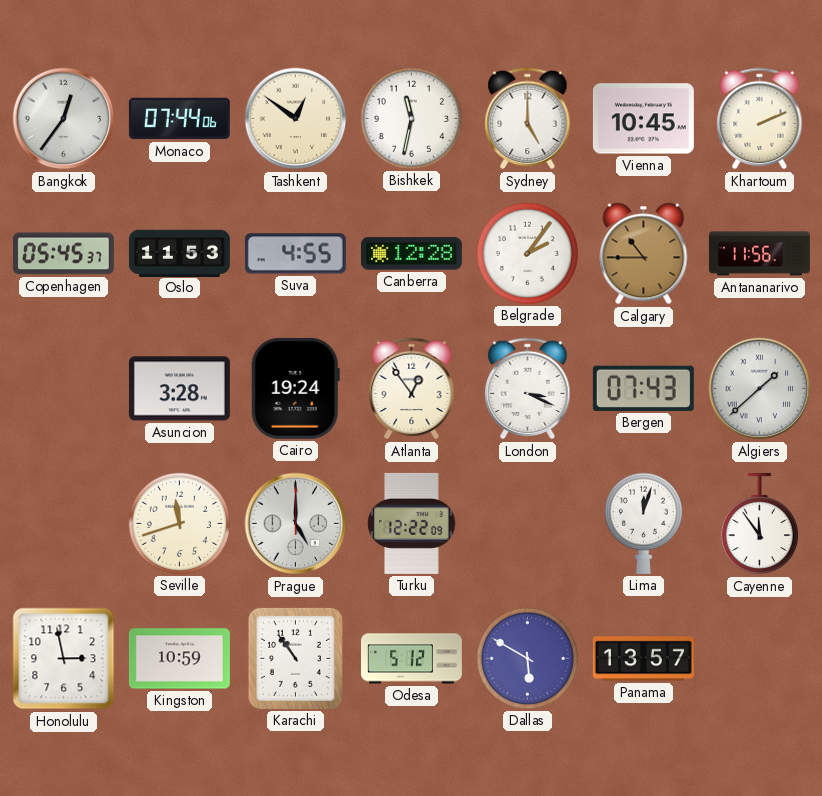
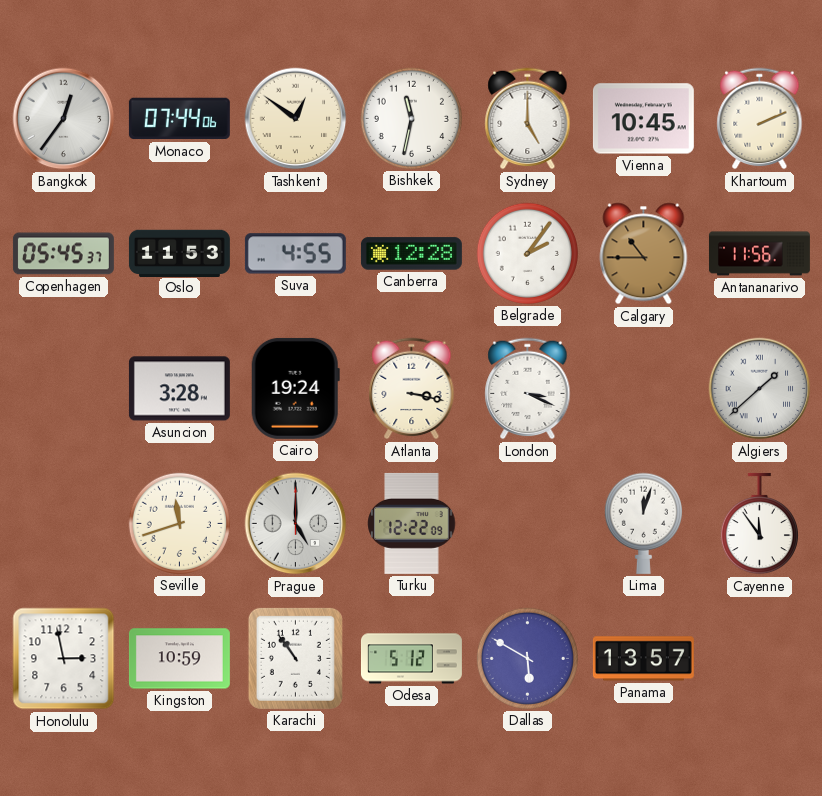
Atlanta: 12:54 -> 3:17 (412, 389)
Bergen: 07:43 -> none (643, 388)
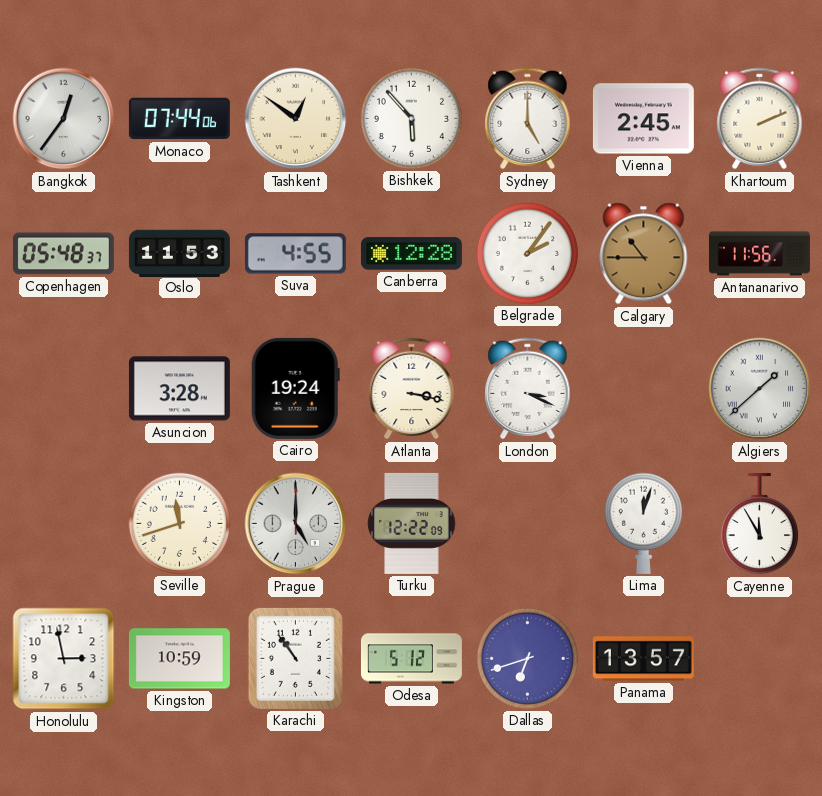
Bishkek: 11:32 -> 5:53 (411, 118)
Vienna: 10:45 -> 2:45 (643, 119)
Copenhagen: 05:45 -> 05:48 (63, 254)
Cayenne: 11:54 -> 11:55 (759, 524)
Dallas: 5:50 -> 6:42 (527, 658)
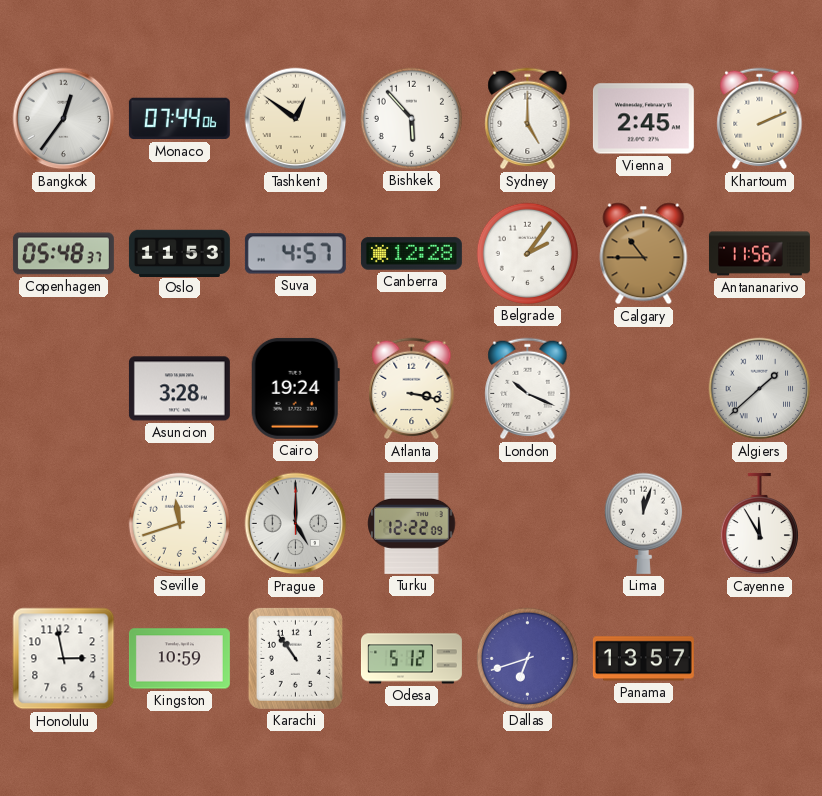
Suva: 4:55 -> 4:57 (295, 254)
London: 3:19 -> 10:19 (528, 389)
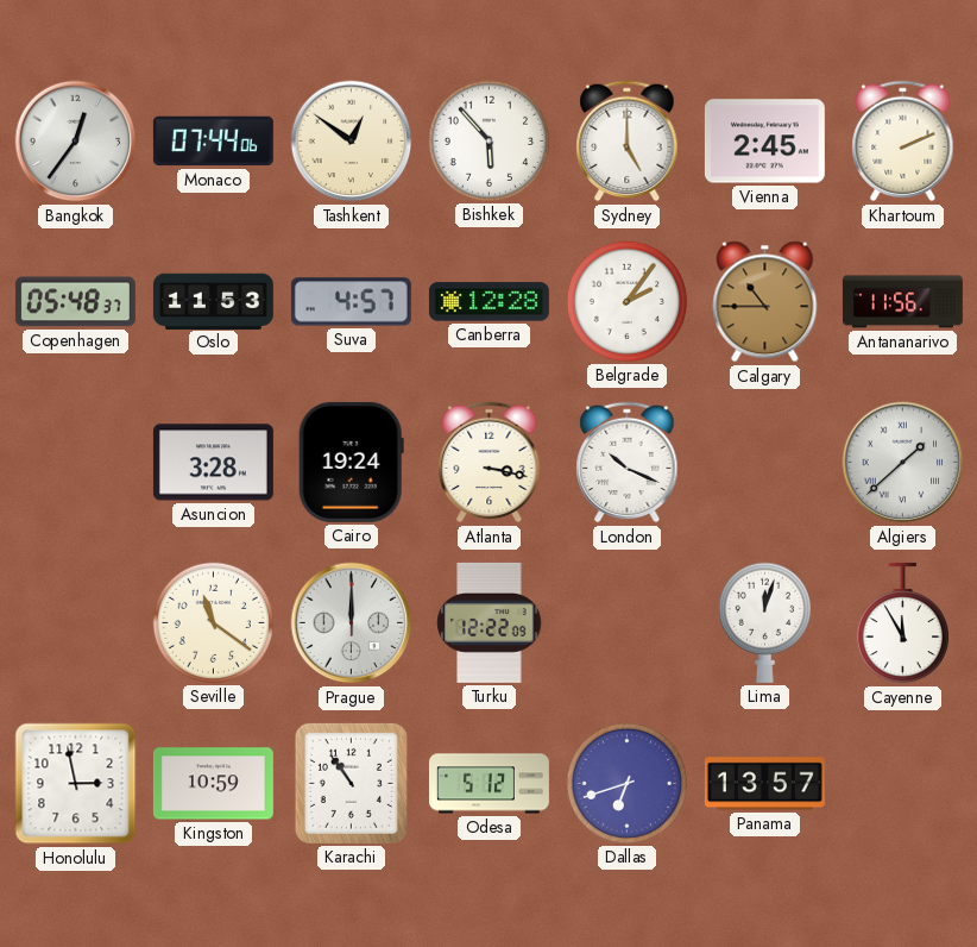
Seville: 11:42 -> 11:21 (213, 622)
Prague: 5:00 -> 12:00 (352, 623)
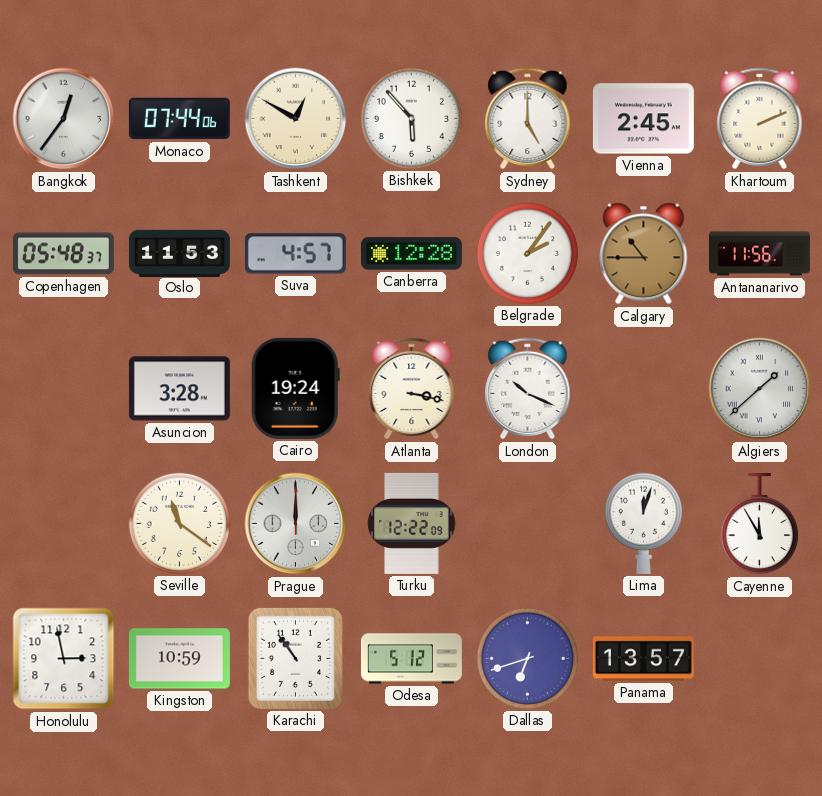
Tashkent: 12:51 -> 12:50 (296, 119)
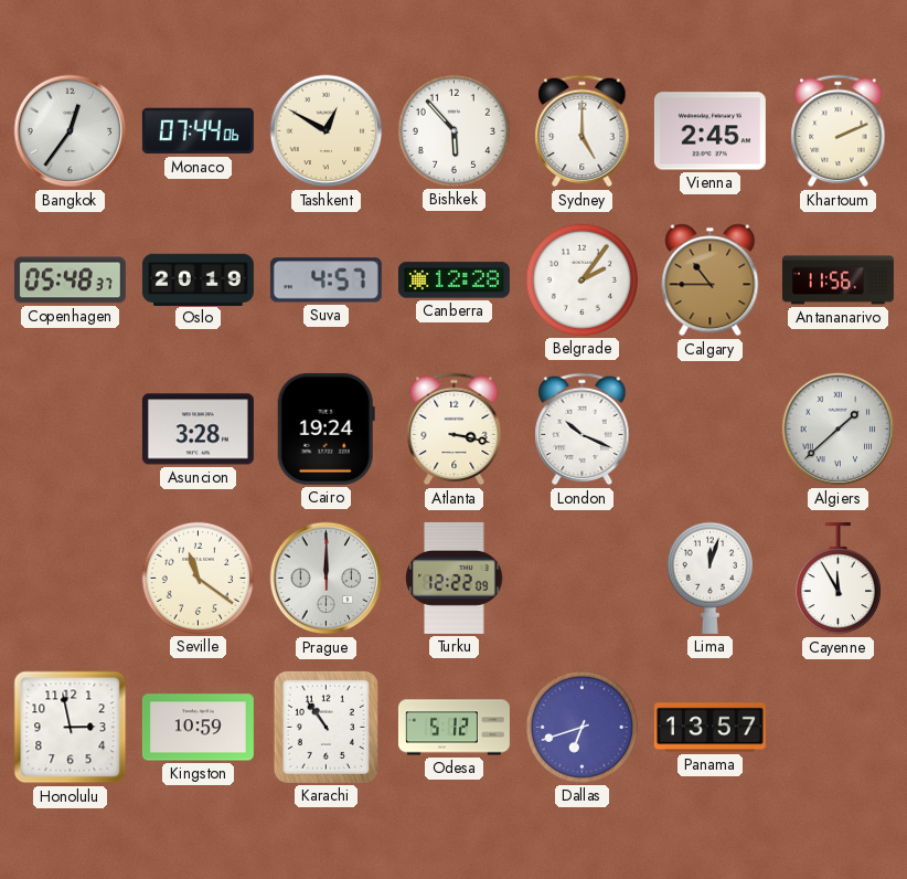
Oslo: 11:53 -> 20:19 (198, 279)
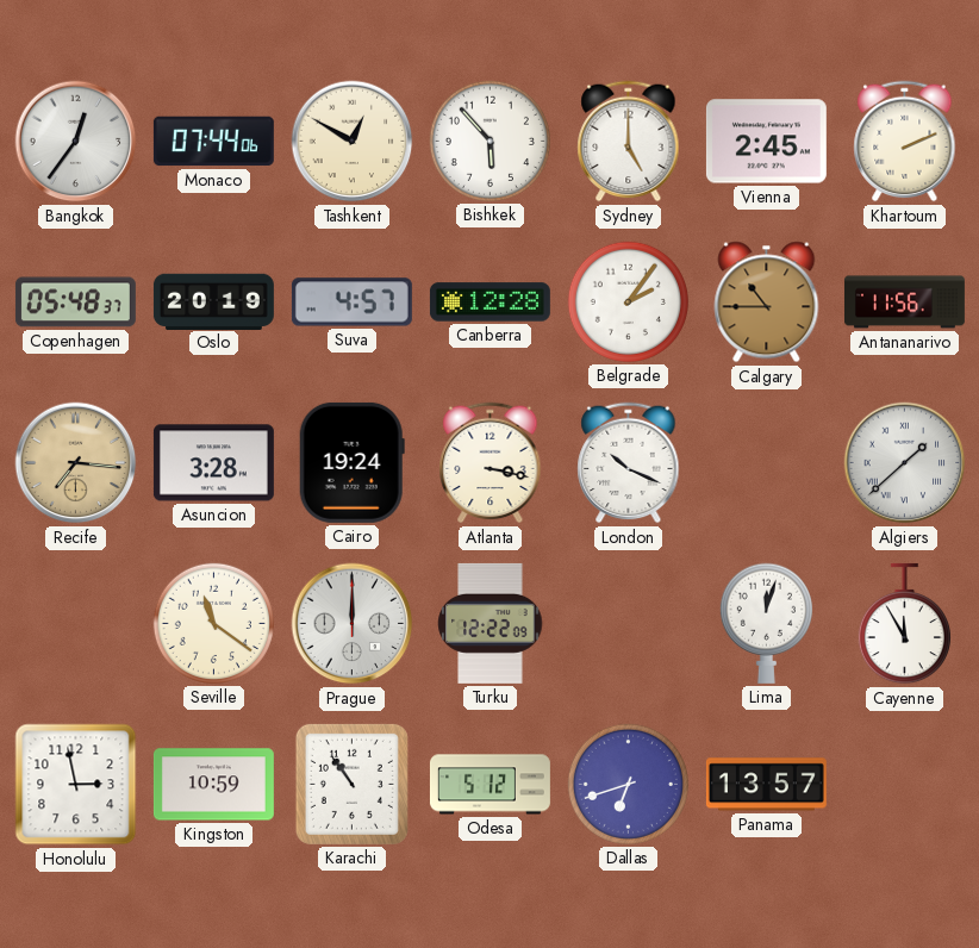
Recife: none -> 7:16 (76, 463)
